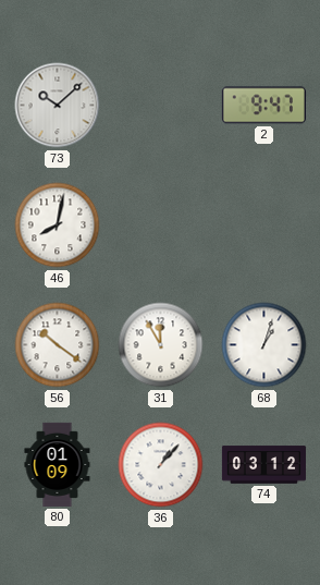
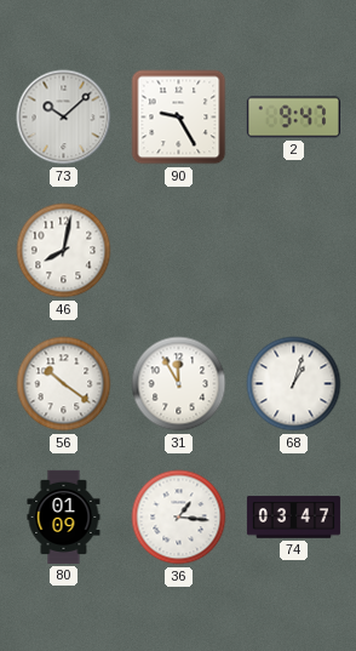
90: none -> 9:25 (179, 118)
36: 1:07 -> 1:16 (179, 518)
74: 03:12 -> 03:47 (293, 518)
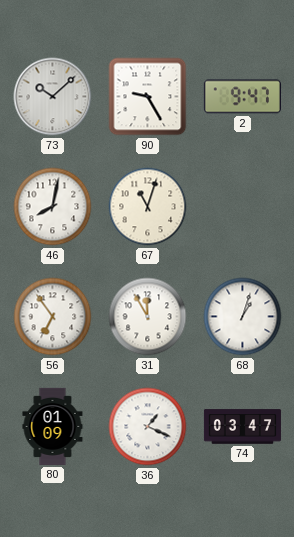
67: none -> 11:03 (148, 207)
56: 10:21 -> 6:54 (53, 317)
36: 1:16 -> 1:19 (148, 427)
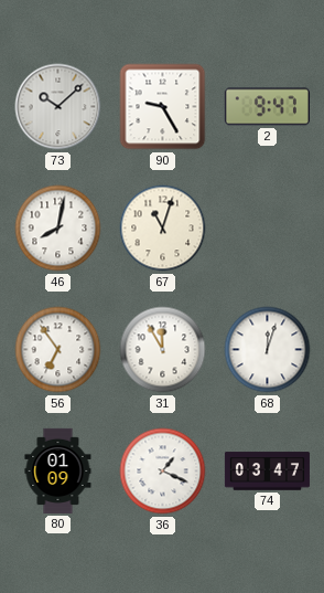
68: 1:03 -> 12:03 (268, 350)
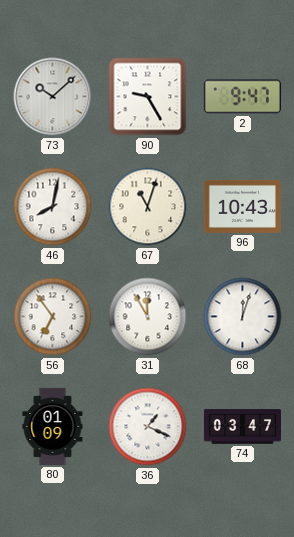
96: none -> 10:43 (242, 206)
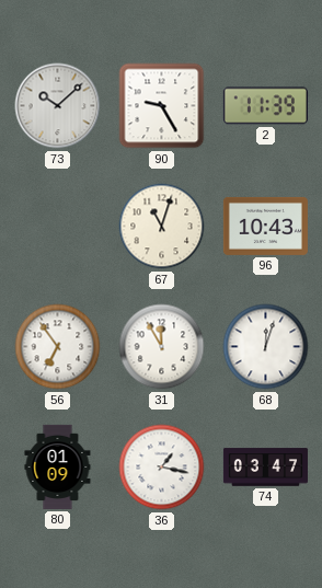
2: 9:47 -> 11:39 (265, 106)
46: 8:02 -> none (53, 207)
36: 1:19 -> 1:17 (162, 468)
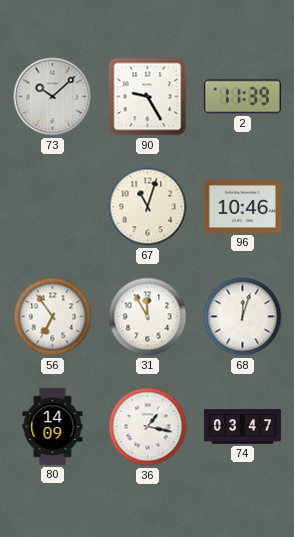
96: 10:43 -> 10:46 (242, 206)
80: 01:09 -> 14:09 (53, 426)
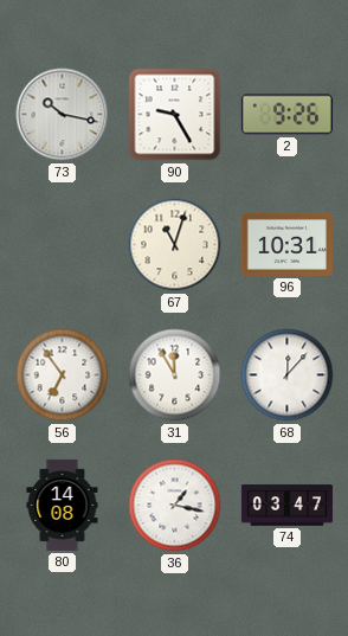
73: 10:08 -> 10:17 (63, 115)
2: 11:39 -> 9:26 (286, 115)
96: 10:46 -> 10:31 (286, 244)
68: 12:03 -> 12:07 (288, 375)
80: 14:09 -> 14:08 (63, 505)
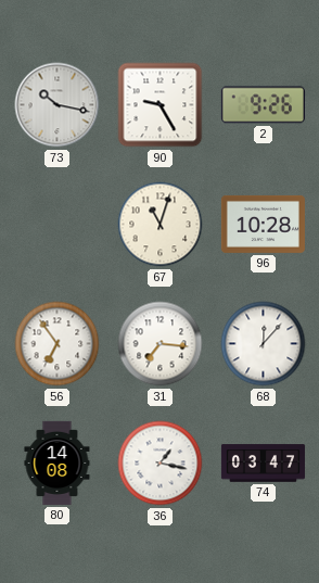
96: 10:31 -> 10:28 (263, 224)
31: 11:55 -> 7:16 (161, 344)
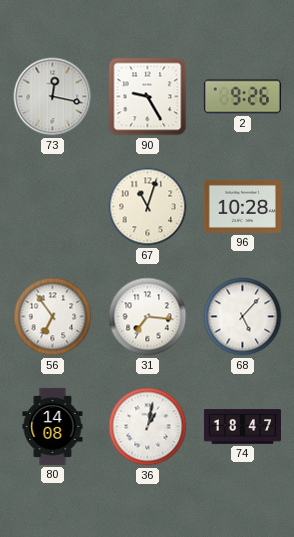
73: 10:17 -> 12:17 (53, 97)
68: 12:07 -> 5:07 (243, 317)
36: 1:17 -> 1:02 (148, 427)
74: 03:47 -> 18:47 (242, 427)
